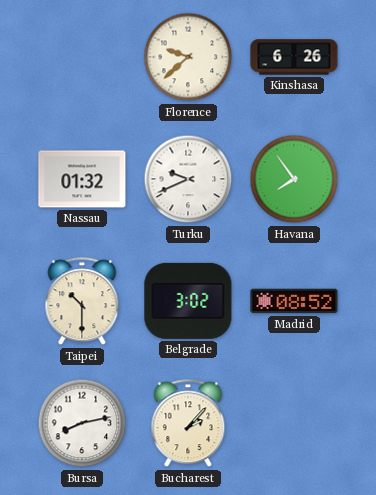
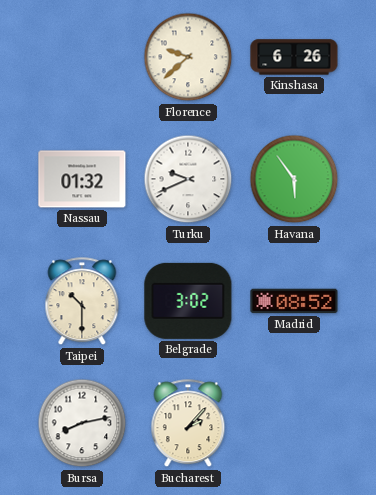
Havana: 7:54 -> 5:54 (294, 179)
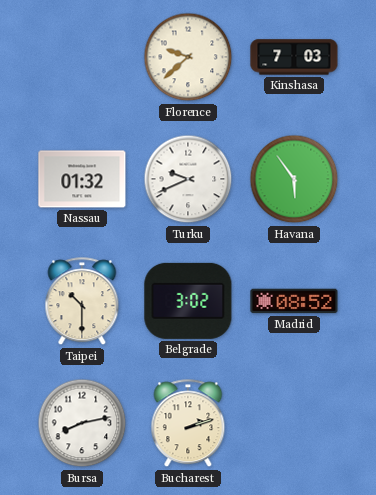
Kinshasa: 6:26 -> 7:03 (294, 57)
Bucharest: 2:07 -> 2:12 (188, 424)
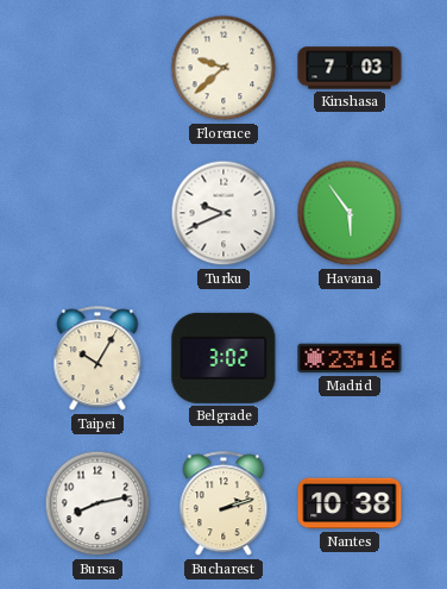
Nassau: 01:32 -> none (82, 179)
Taipei: 10:30 -> 10:05 (97, 359)
Madrid: 08:52 -> 23:16 (350, 358)
Nantes: none -> 10:38 (350, 503)
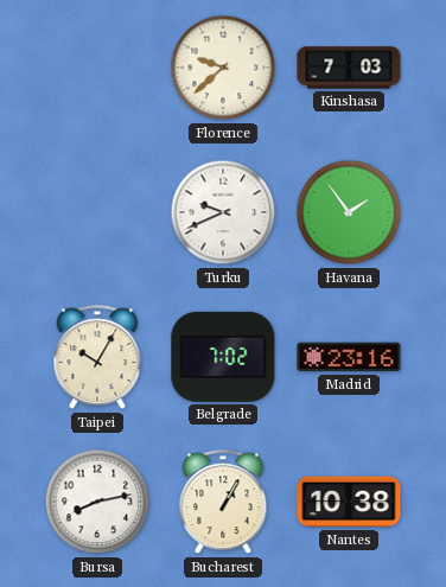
Havana: 5:54 -> 1:54 (349, 212)
Belgrade: 3:02 -> 7:02 (223, 357)
Bucharest: 2:12 -> 1:05 (223, 503)
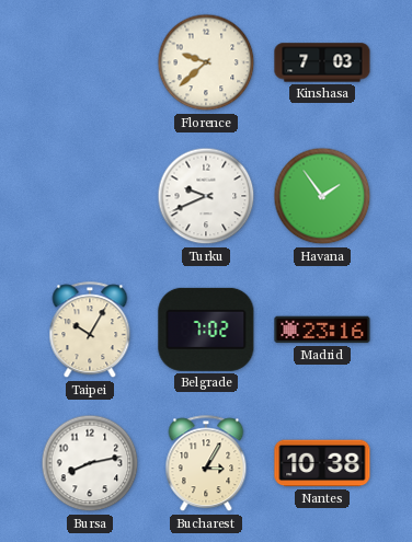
Bucharest: 1:05 -> 3:05 (206, 464)
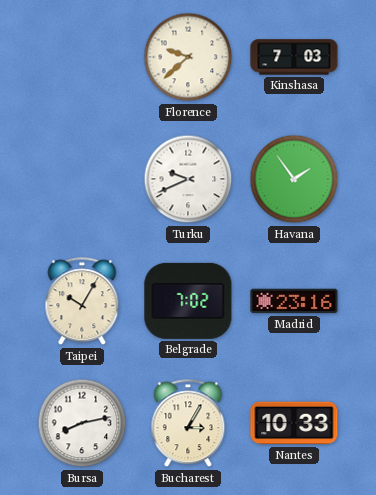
Nantes: 10:38 -> 10:33 (294, 423)
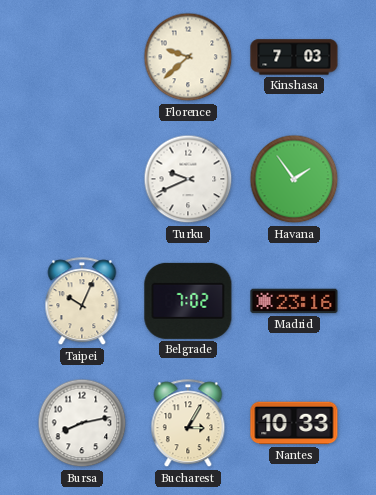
Taipei: 10:05 -> 10:04 (82, 302)
